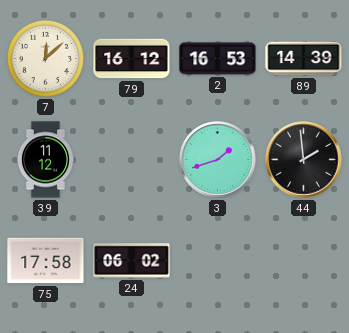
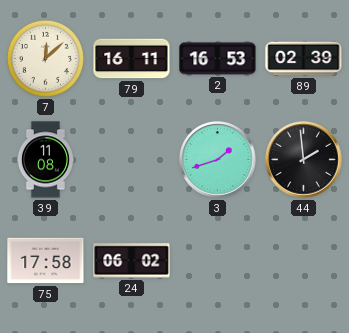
79: 16:12 -> 16:11 (132, 59)
89: 14:39 -> 02:39 (304, 59)
39: 11:12 -> 11:08 (45, 160)
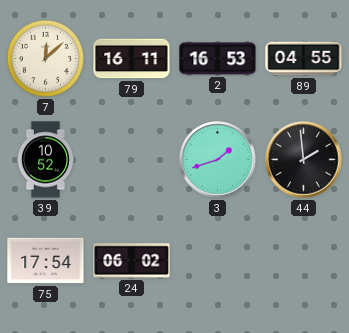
89: 02:39 -> 04:55 (304, 59)
39: 11:08 -> 10:52 (45, 160)
75: 17:58 -> 17:54 (46, 261)
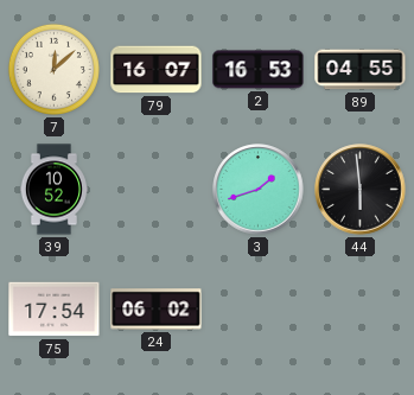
79: 16:11 -> 16:07 (157, 70)
44: 1:59 -> 5:59 (361, 190)
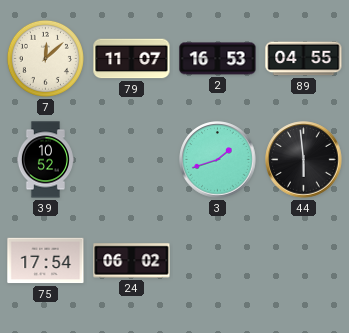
79: 16:07 -> 11:07 (132, 59)
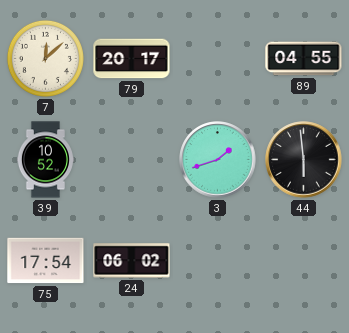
79: 11:07 -> 20:17 (132, 59)
2: 16:53 -> none (218, 59)
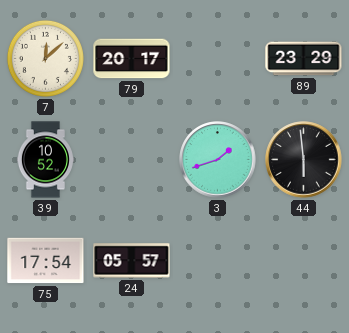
89: 04:55 -> 23:29 (304, 59)
24: 06:02 -> 05:57 (132, 261)
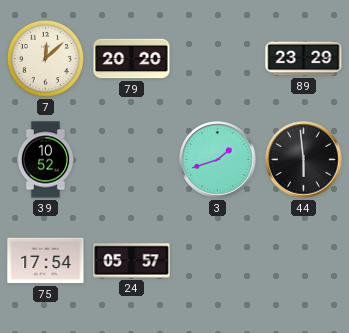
79: 20:17 -> 20:20 (132, 59)
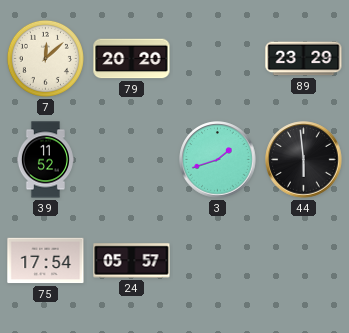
39: 10:52 -> 11:52 (45, 160)
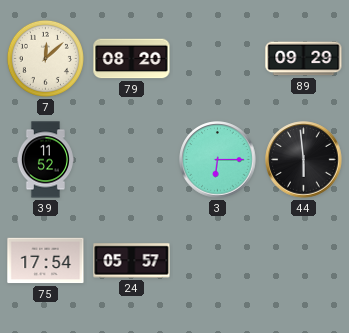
79: 20:20 -> 08:20 (132, 59)
89: 23:29 -> 09:29 (304, 59)
3: 1:42 -> 6:15 (218, 160)
